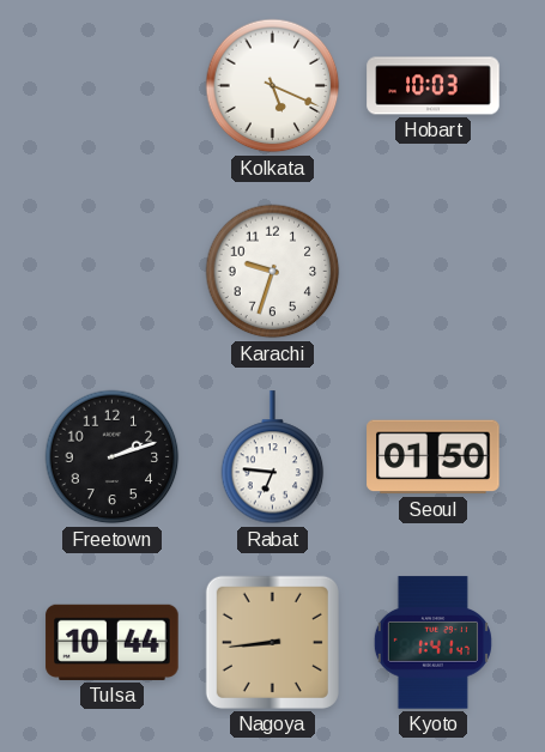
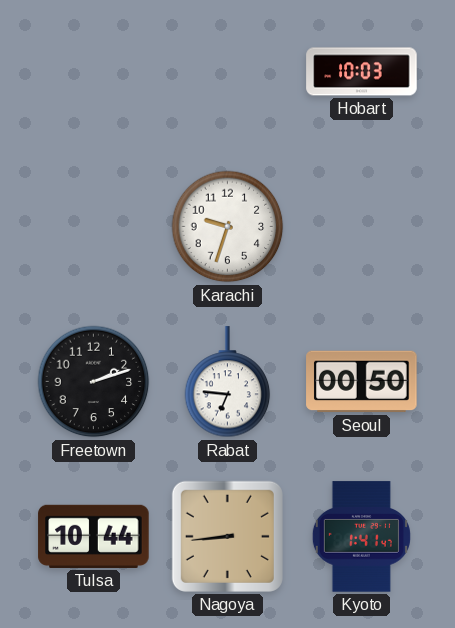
Kolkata: 5:19 -> none (273, 86)
Seoul: 01:50 -> 00:50 (362, 382)
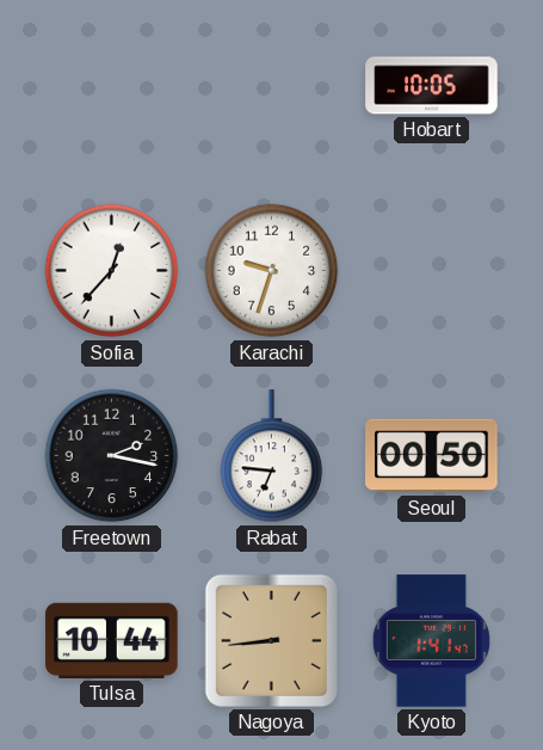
Hobart: 10:03 -> 10:05 (432, 86)
Sofia: none -> 12:37 (112, 271)
Freetown: 2:12 -> 2:17 (112, 456)
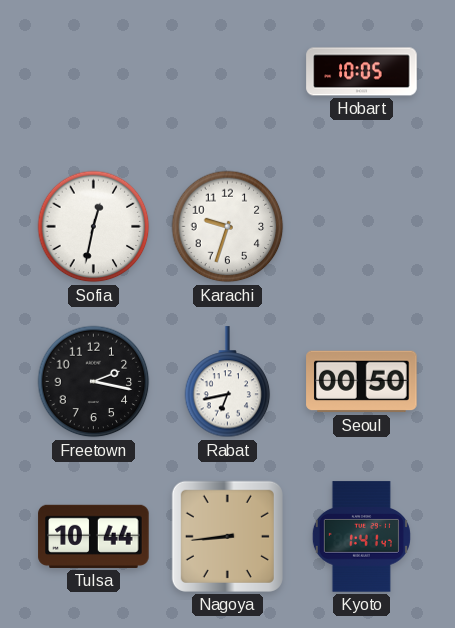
Sofia: 12:37 -> 12:32 (94, 227)
Rabat: 6:46 -> 6:43 (228, 382)
